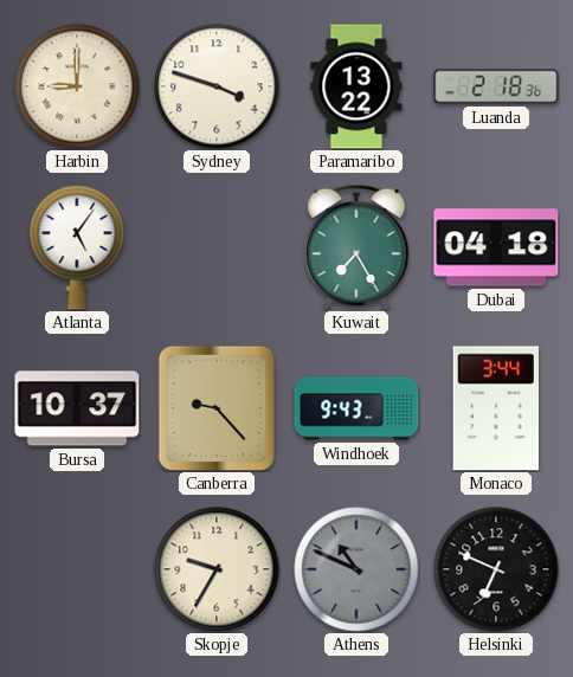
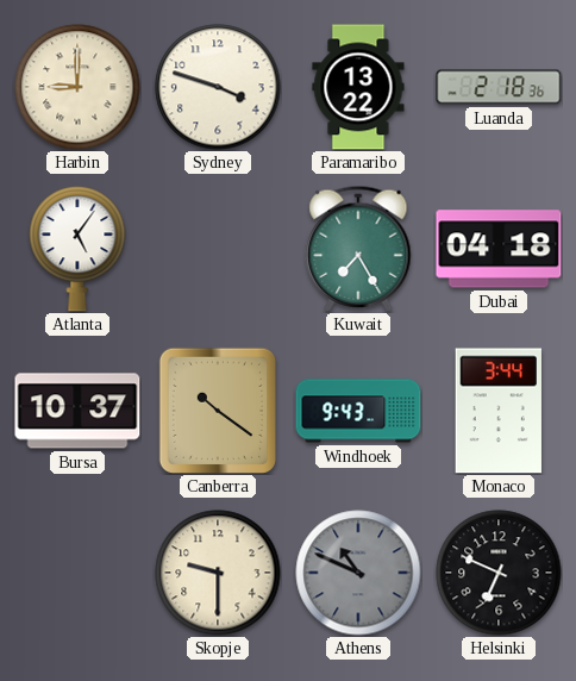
Canberra: 9:23 -> 10:21 (217, 411)
Skopje: 9:35 -> 9:30 (218, 573)
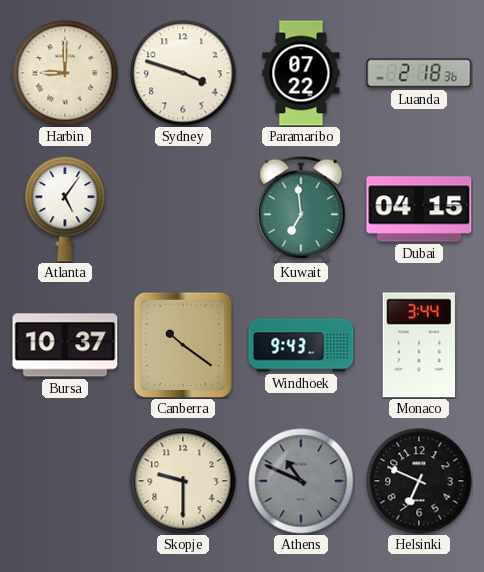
Paramaribo: 13:22 -> 07:22 (301, 73)
Kuwait: 7:25 -> 6:59 (301, 209)
Dubai: 04:18 -> 04:15 (419, 209)
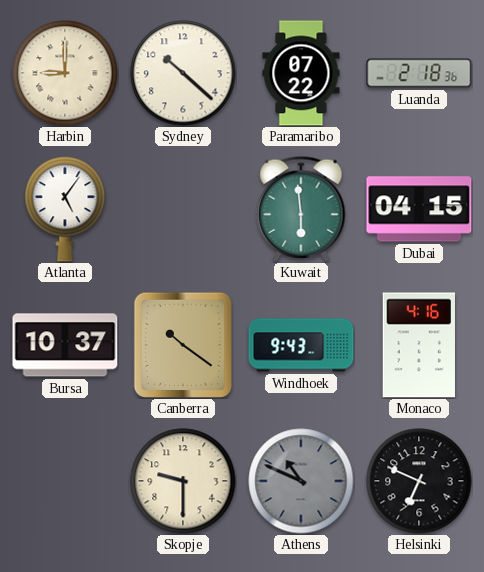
Sydney: 3:48 -> 10:22 (183, 73)
Kuwait: 6:59 -> 5:59 (301, 209)
Monaco: 3:44 -> 4:16 (419, 345)
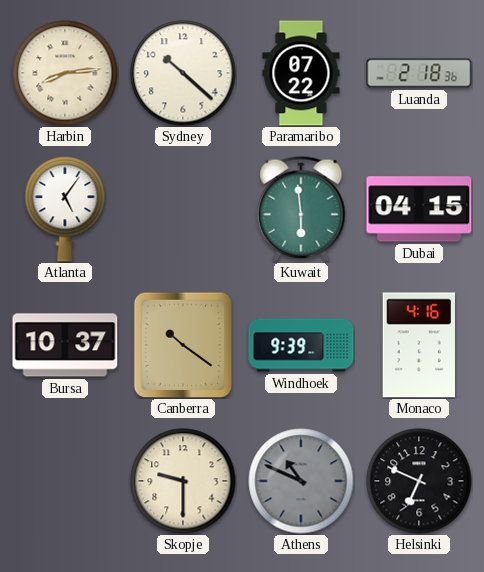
Harbin: 9:00 -> 8:14 (65, 73)
Windhoek: 9:43 -> 9:39 (301, 345)
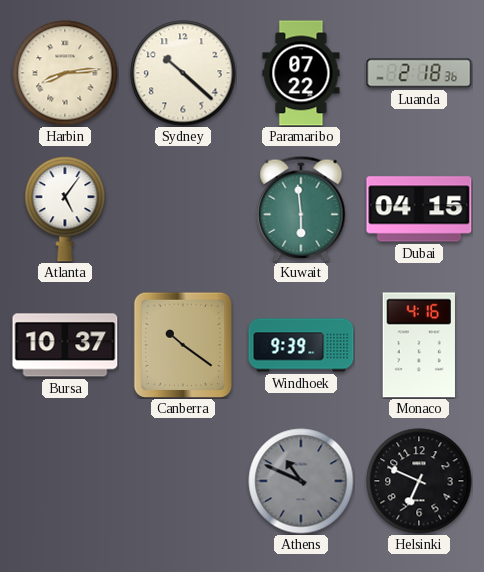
Skopje: 9:30 -> none (183, 481)
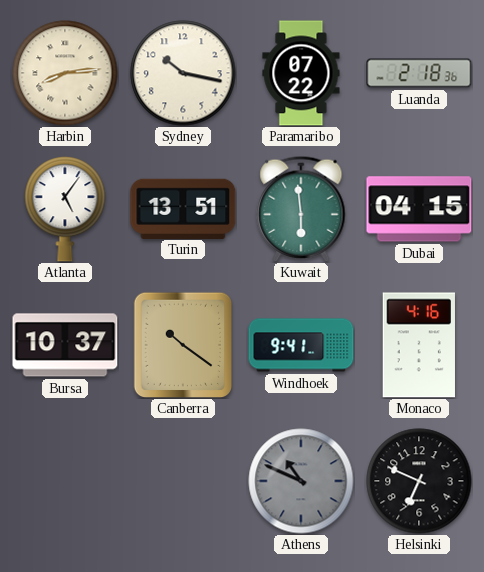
Sydney: 10:22 -> 10:17 (183, 73)
Turin: none -> 13:51 (183, 208)
Windhoek: 9:39 -> 9:41 (301, 345)
